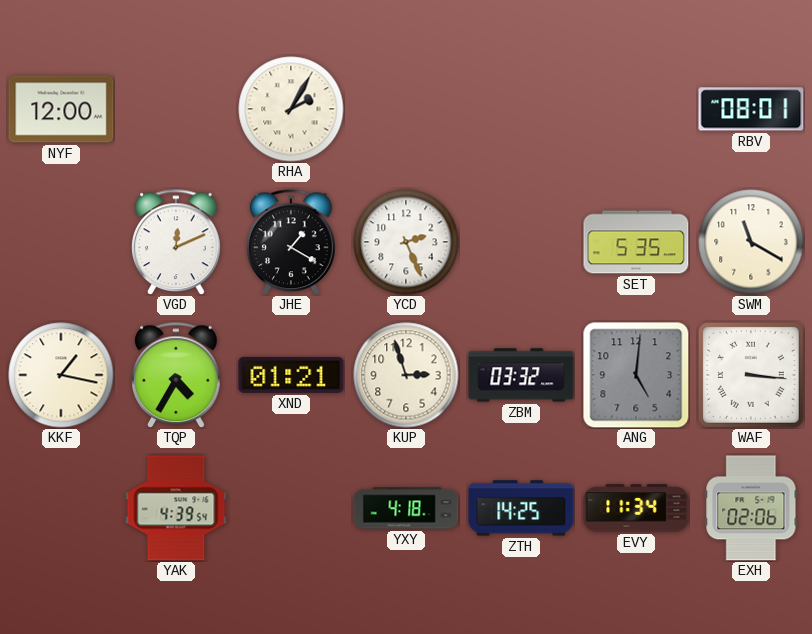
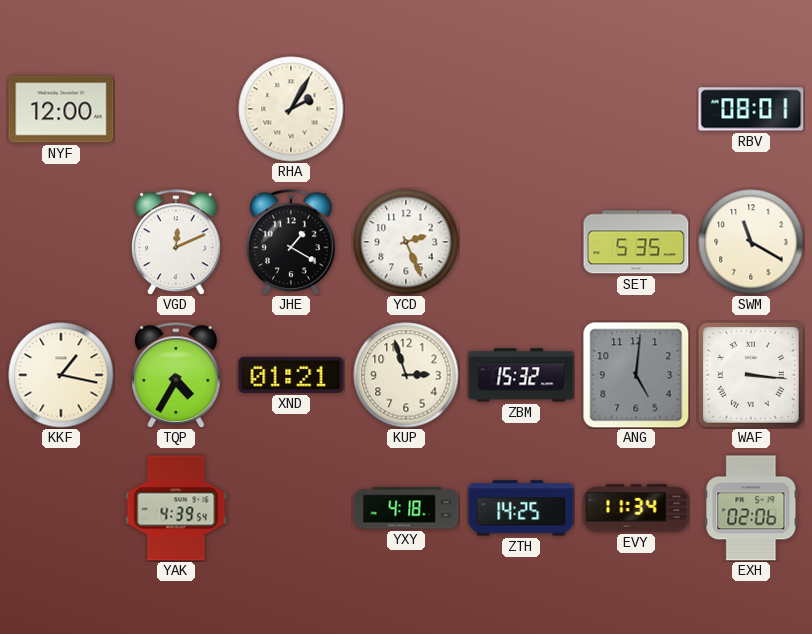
ZBM: 03:32 -> 15:32 (521, 375)
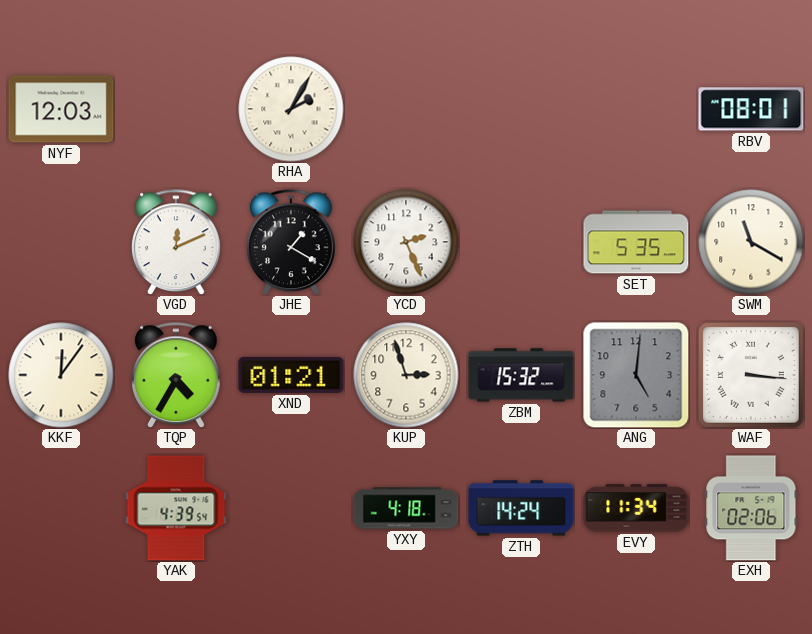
NYF: 12:00 -> 12:03 (61, 109)
KKF: 1:17 -> 12:06 (61, 375)
ZTH: 14:25 -> 14:24 (521, 508)
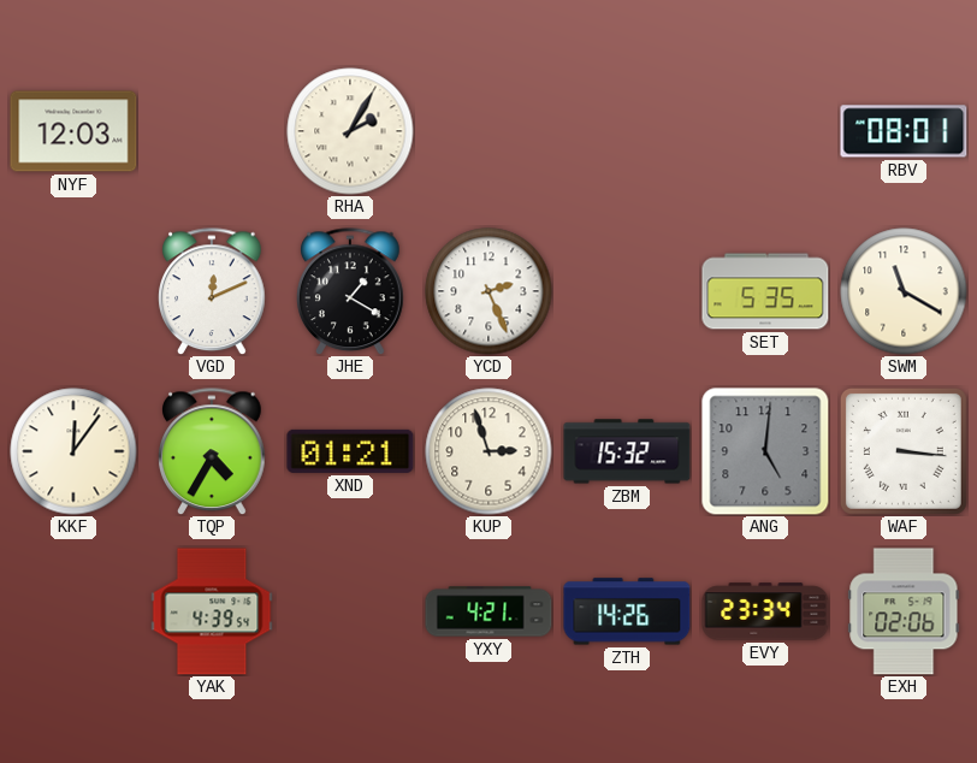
YXY: 4:18 -> 4:21 (488, 611)
ZTH: 14:24 -> 14:26 (627, 611)
EVY: 11:34 -> 23:34 (765, 611)
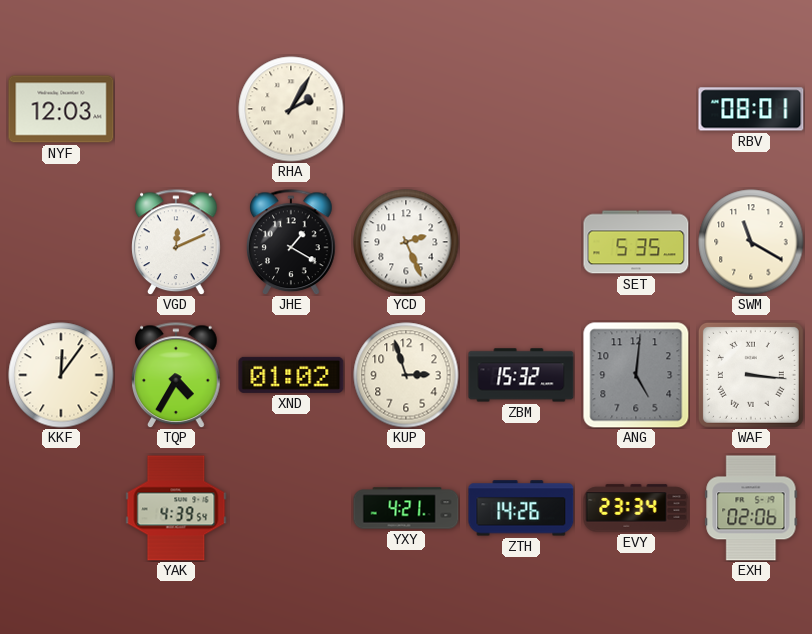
XND: 01:21 -> 01:02 (291, 375)
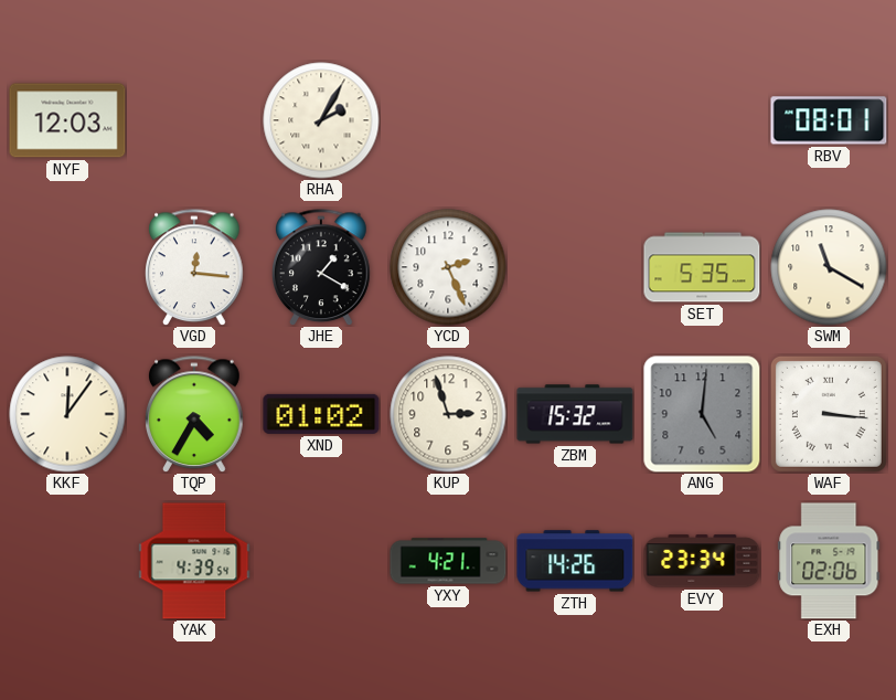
VGD: 12:11 -> 12:16 (194, 267)
